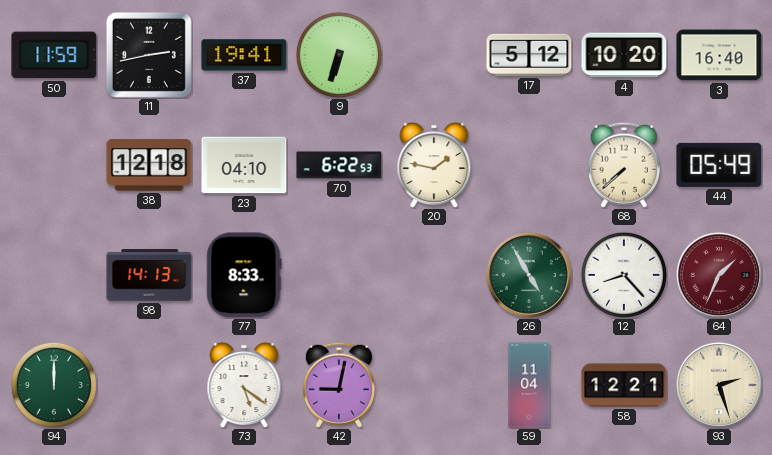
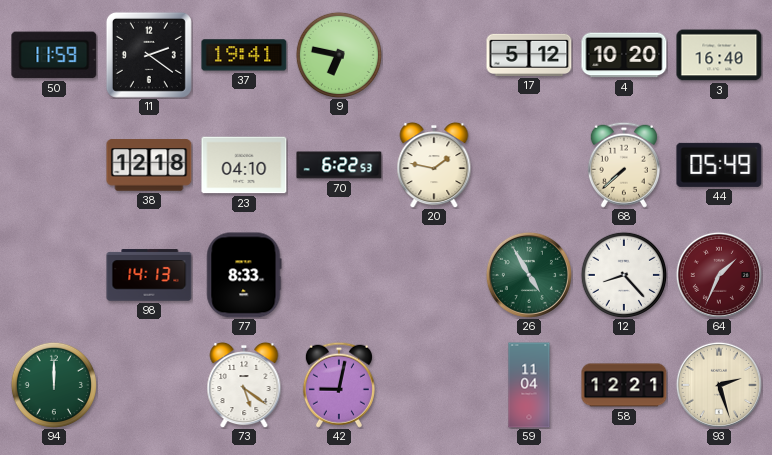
11: 2:43 -> 2:21 (149, 55)
9: 6:33 -> 6:47 (338, 54)
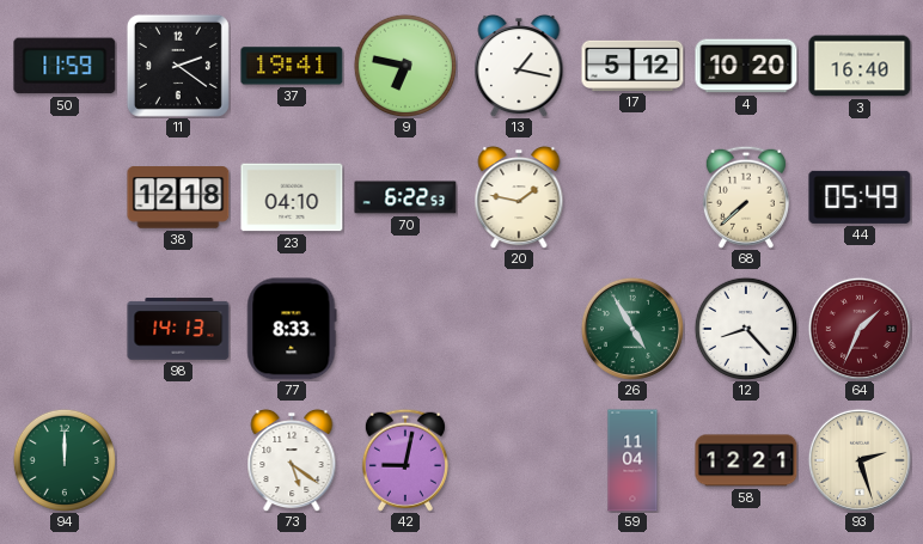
13: none -> 1:17 (519, 66)
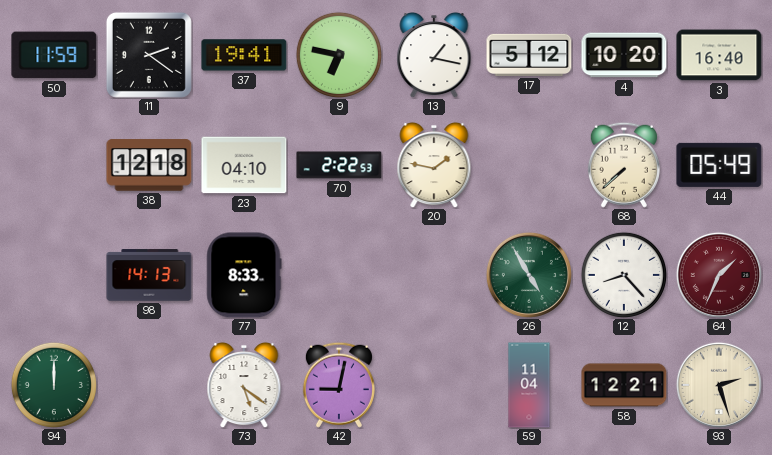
70: 6:22 -> 2:22 (339, 165)
